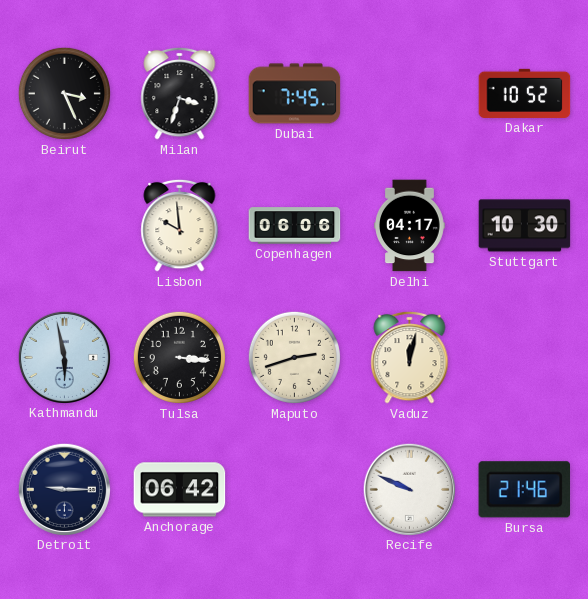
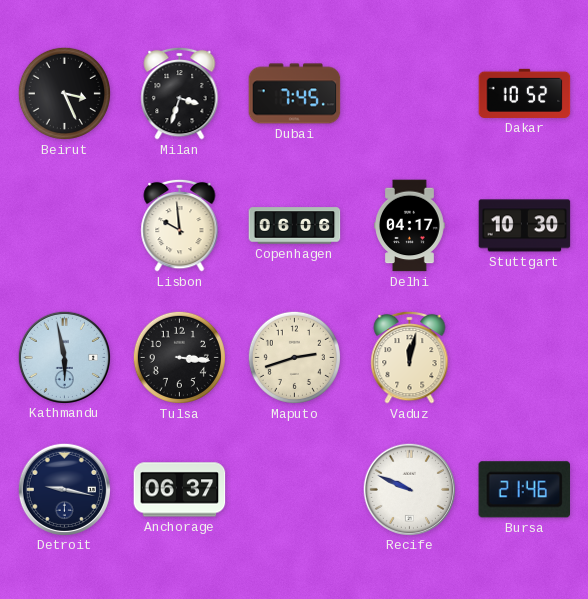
Detroit: 9:15 -> 9:17 (64, 489)
Anchorage: 06:42 -> 06:37 (180, 490)
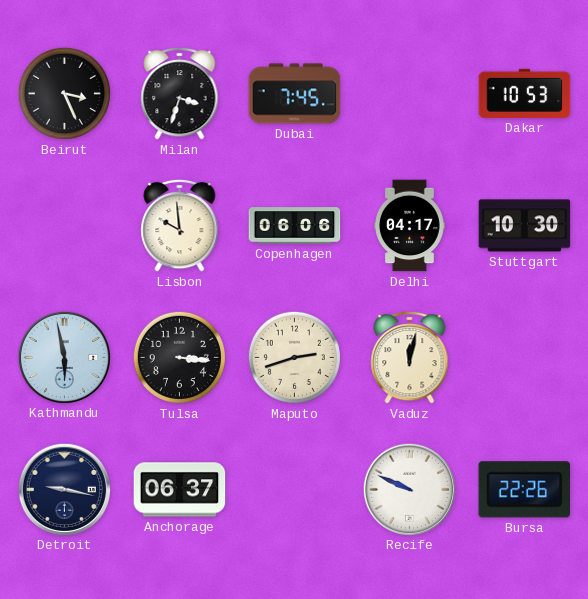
Dakar: 10:52 -> 10:53 (525, 93)
Bursa: 21:46 -> 22:26 (525, 490)
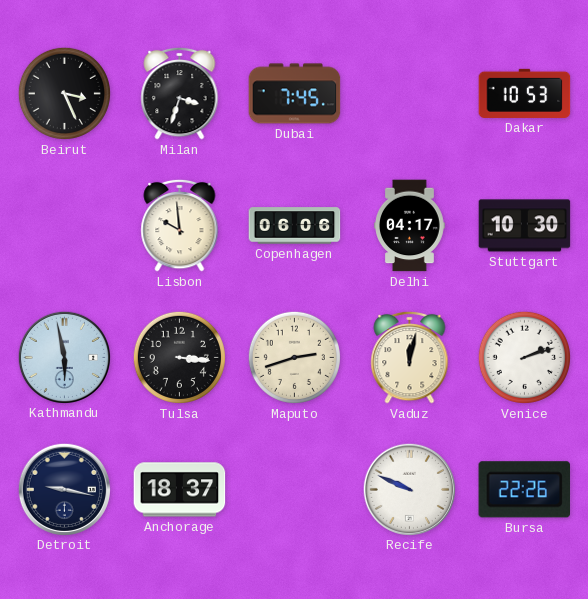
Venice: none -> 2:12 (524, 357)
Anchorage: 06:37 -> 18:37 (180, 490)
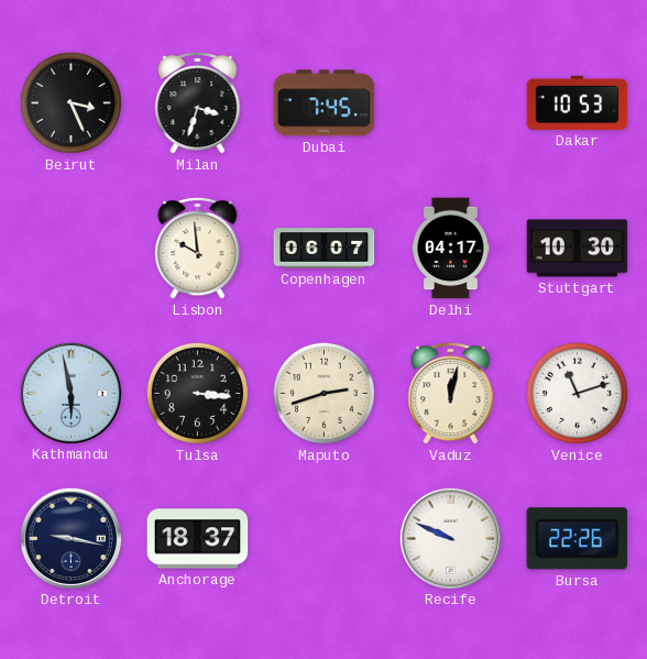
Copenhagen: 06:06 -> 06:07 (325, 249)
Venice: 2:12 -> 11:12 (577, 393)
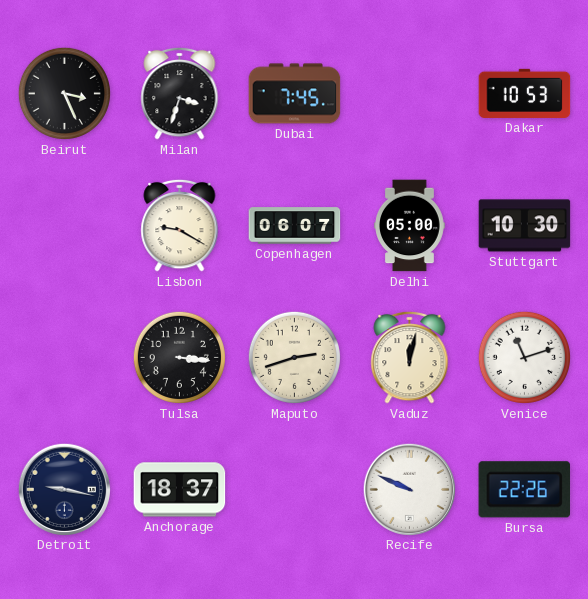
Lisbon: 9:59 -> 9:20 (180, 225)
Delhi: 04:17 -> 05:00 (410, 226)
Kathmandu: 5:58 -> none (70, 393)
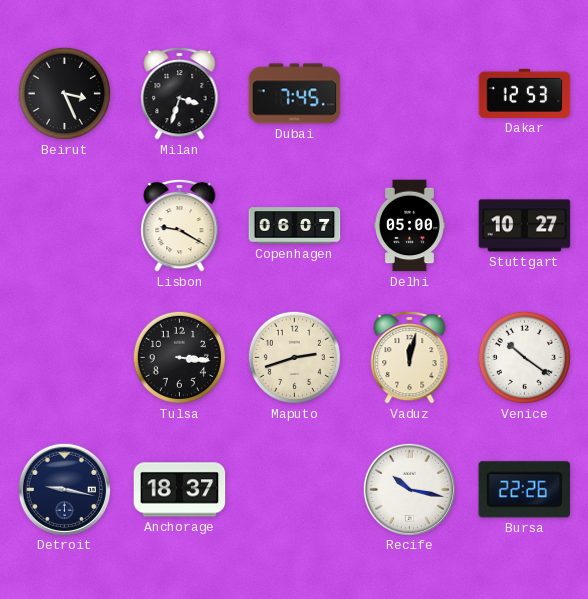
Dakar: 10:53 -> 12:53 (525, 93)
Stuttgart: 10:30 -> 10:27 (525, 226)
Venice: 11:12 -> 10:21 (524, 357)
Recife: 9:49 -> 10:17 (409, 489)
